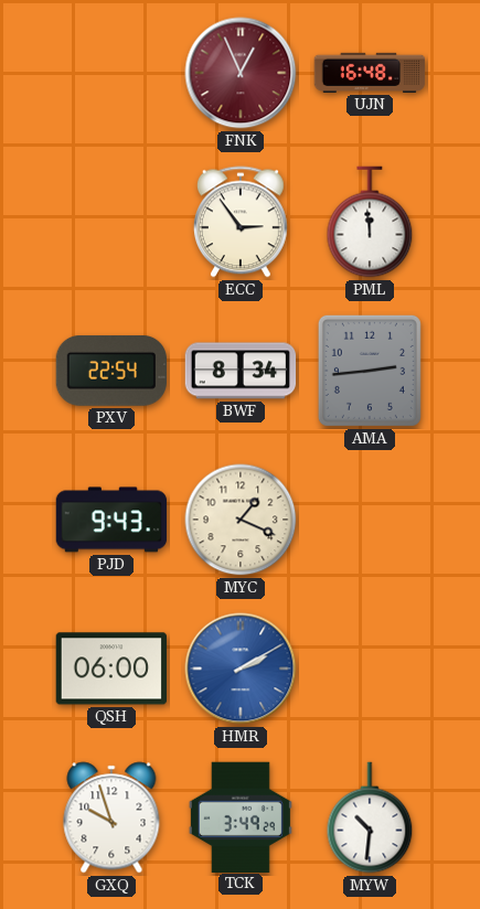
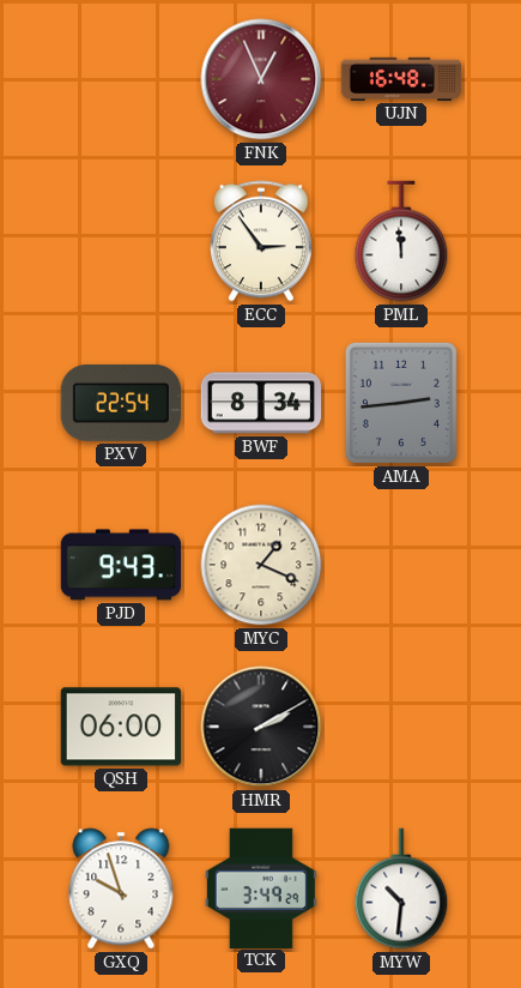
HMR dial: blue -> black (261, 727)
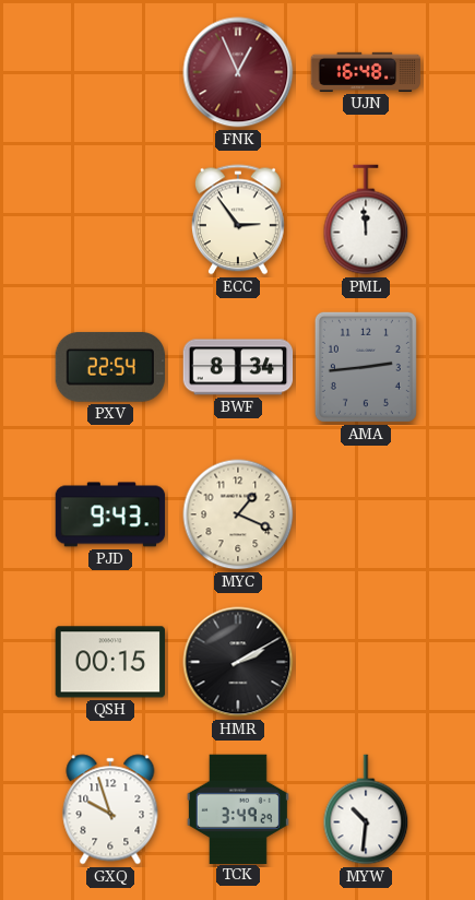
QSH: 06:00 -> 00:15 (109, 662)
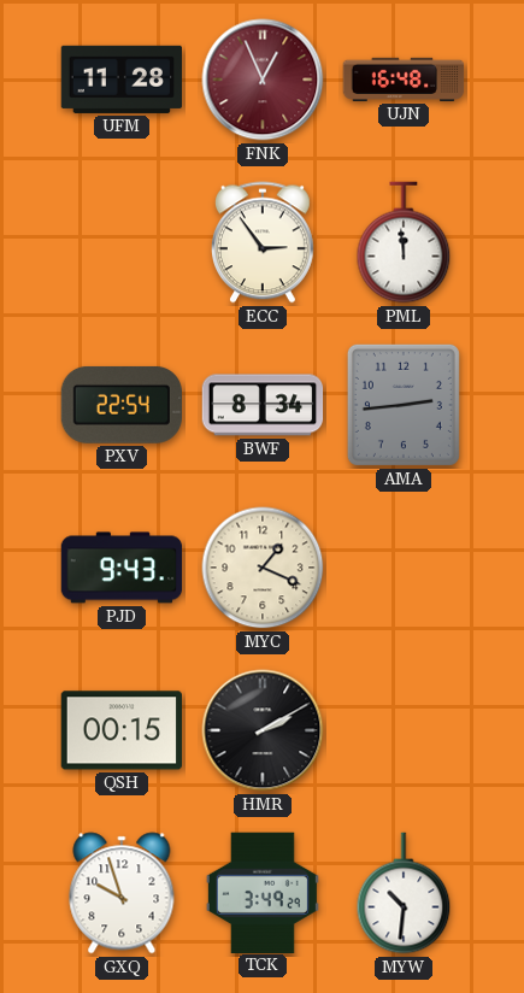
UFM: none -> 11:28 (122, 80)
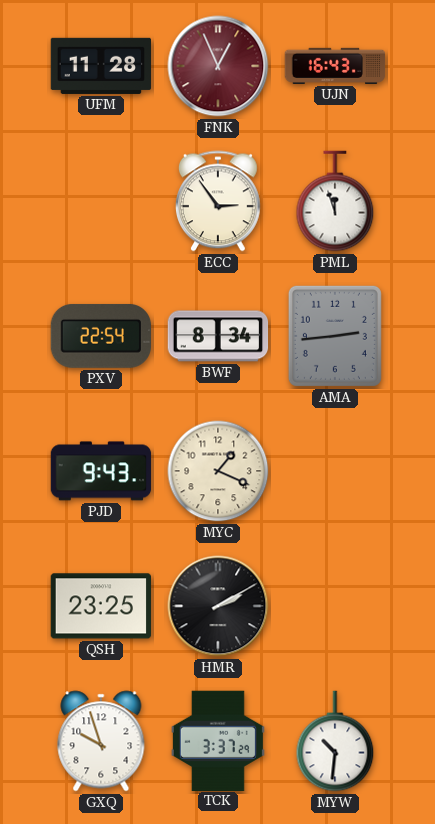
UJN: 16:48 -> 16:43 (335, 66)
PML: 11:59 -> 11:57 (335, 201)
QSH: 00:15 -> 23:25 (100, 606)
TCK: 3:49 -> 3:37 (218, 740)
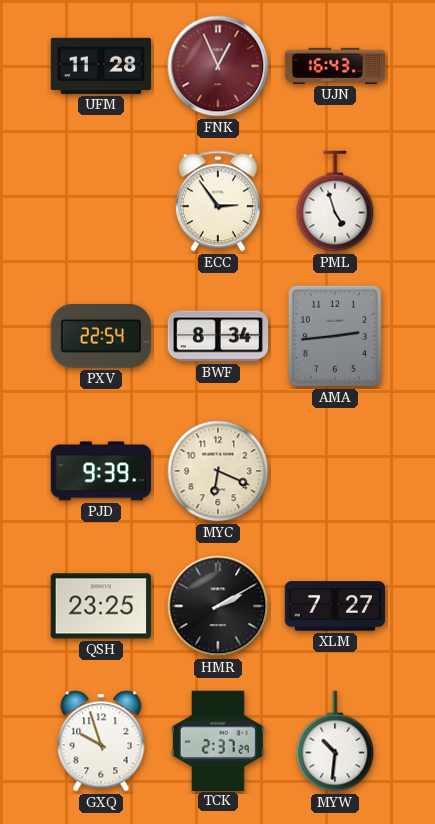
PML: 11:57 -> 4:57 (335, 201)
PJD: 9:43 -> 9:39 (101, 471)
MYC: 1:19 -> 6:19 (218, 471)
XLM: none -> 7:27 (335, 606)
TCK: 3:37 -> 2:37 (218, 740)
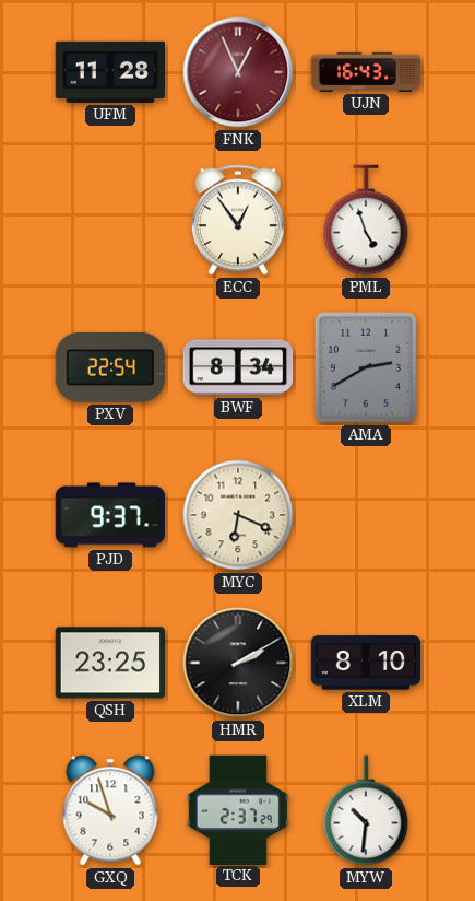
ECC: 2:54 -> 12:54 (238, 220)
AMA: 2:44 -> 2:40 (366, 367)
PJD: 9:39 -> 9:37 (110, 515)
XLM: 7:27 -> 8:10 (366, 663)
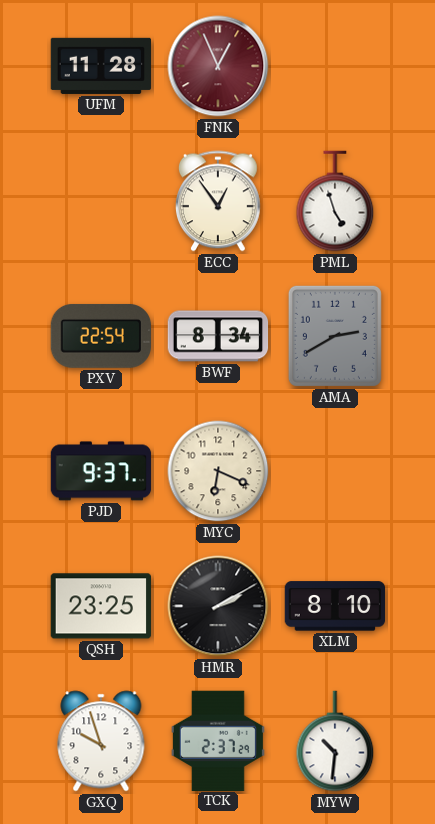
UJN: 16:43 -> none (366, 72)
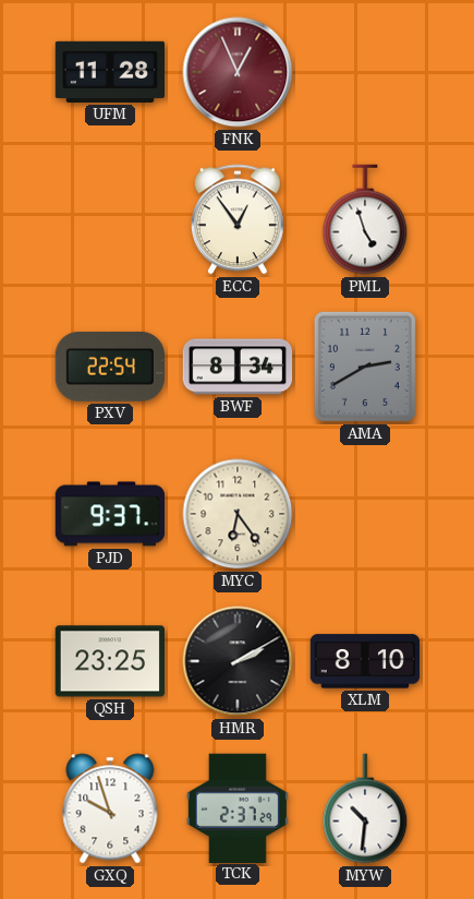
MYC: 6:19 -> 6:24 (238, 514)
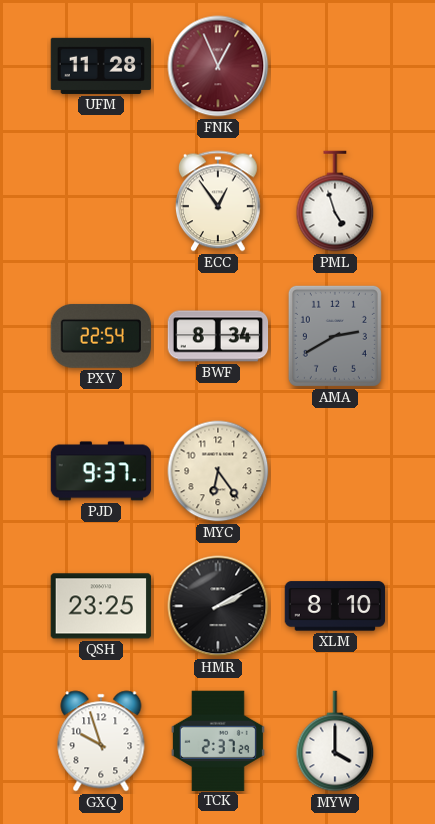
MYW: 10:31 -> 4:00 (335, 741)
